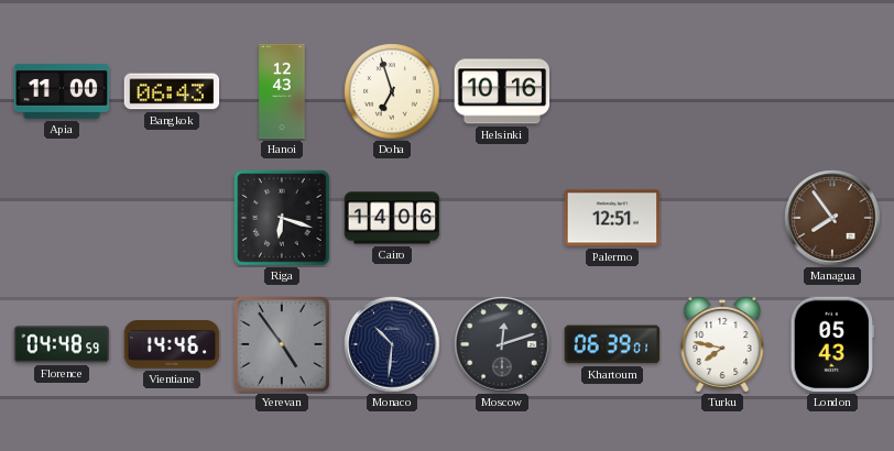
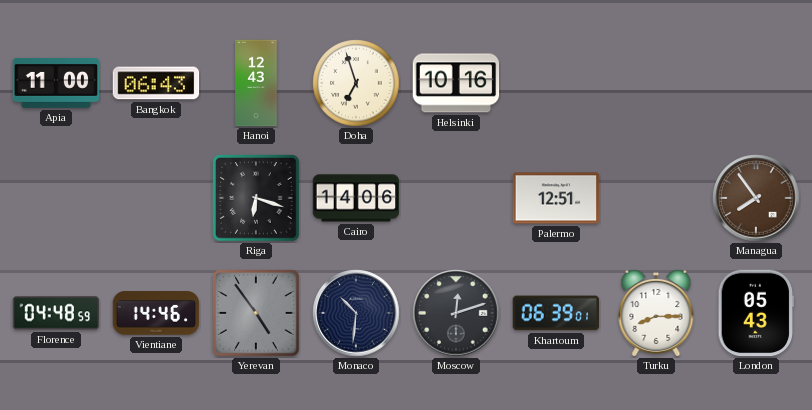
Turku: 7:47 -> 8:15 (656, 313)
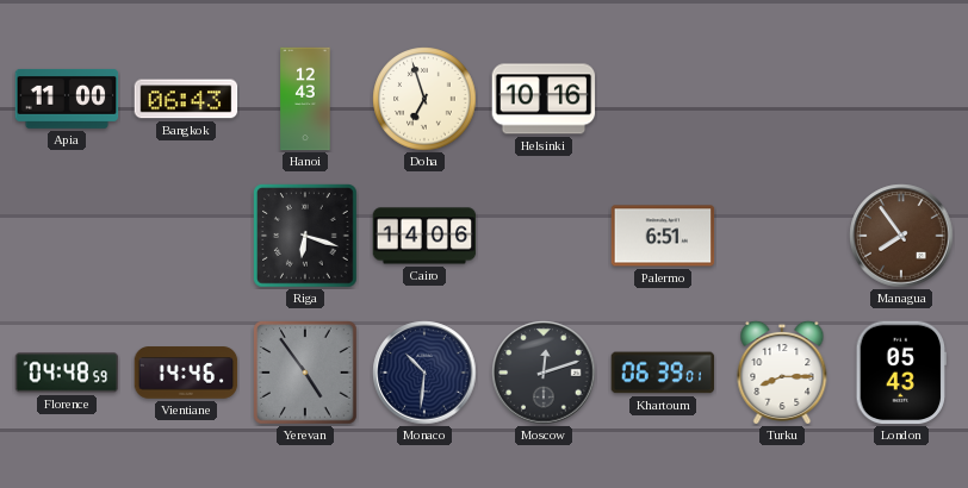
Palermo: 12:51 -> 6:51 (663, 236)
